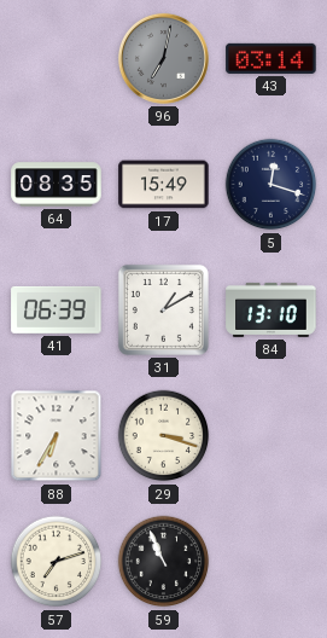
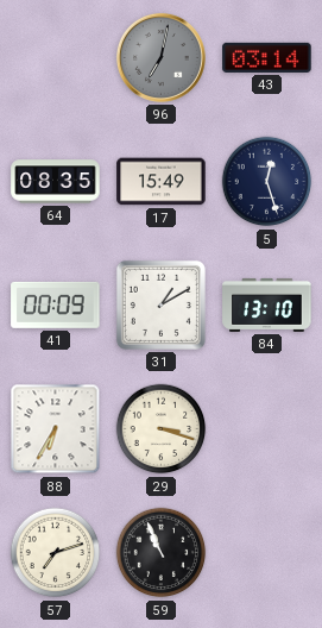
5: 12:18 -> 12:27 (267, 182)
41: 06:39 -> 00:09 (56, 304)
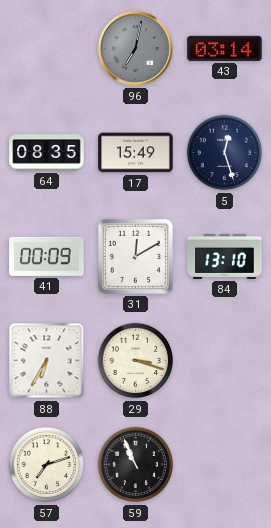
31: 1:10 -> 12:10 (135, 256)
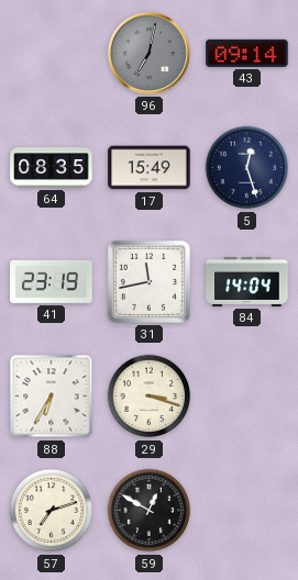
43: 03:14 -> 09:14 (247, 53)
41: 00:09 -> 23:19 (52, 281)
31: 12:10 -> 11:43 (148, 281)
84: 13:10 -> 14:04 (247, 281)
59: 10:56 -> 12:50 (150, 511)
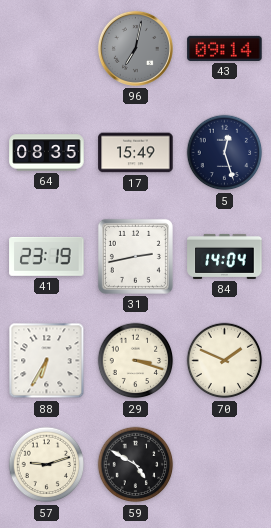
31: 11:43 -> 2:43 (135, 256)
70: none -> 1:49 (225, 361)
57: 7:12 -> 9:12 (47, 465)
59: 12:50 -> 4:50 (136, 465)
